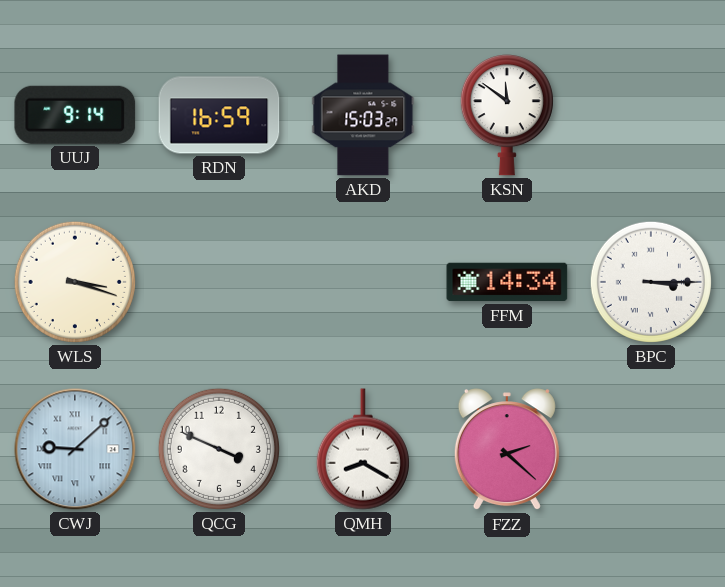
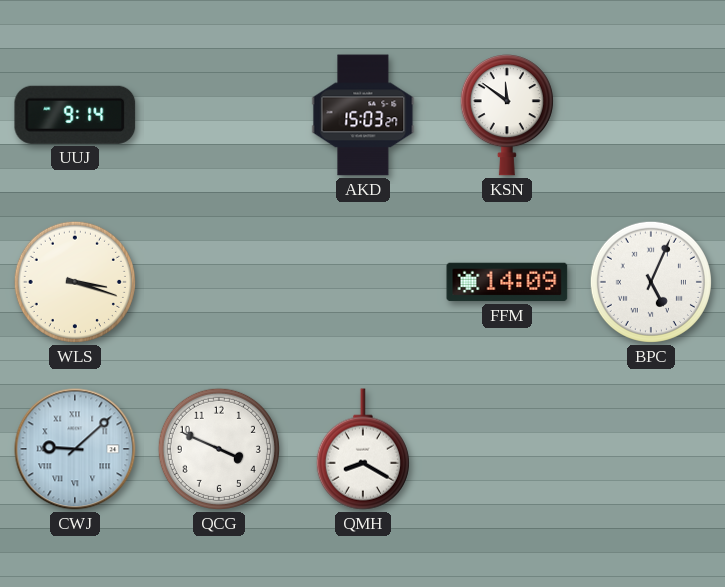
RDN: 16:59 -> none (219, 115)
FFM: 14:34 -> 14:09 (507, 282)
BPC: 3:15 -> 5:04 (651, 282)
FZZ: 2:22 -> none (507, 450)
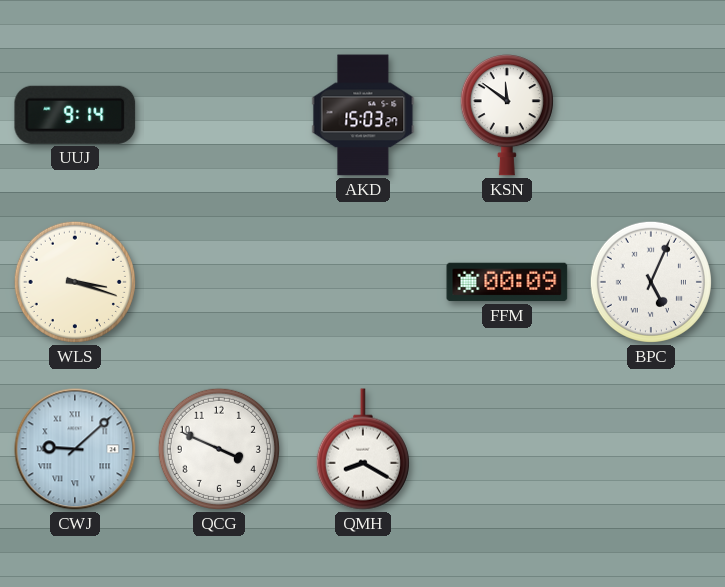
FFM: 14:09 -> 00:09 (507, 282)
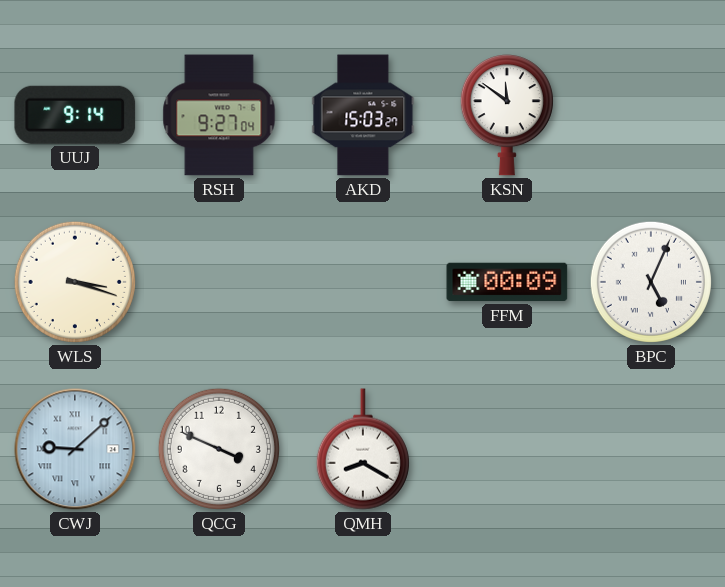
RSH: none -> 9:27 (219, 115)
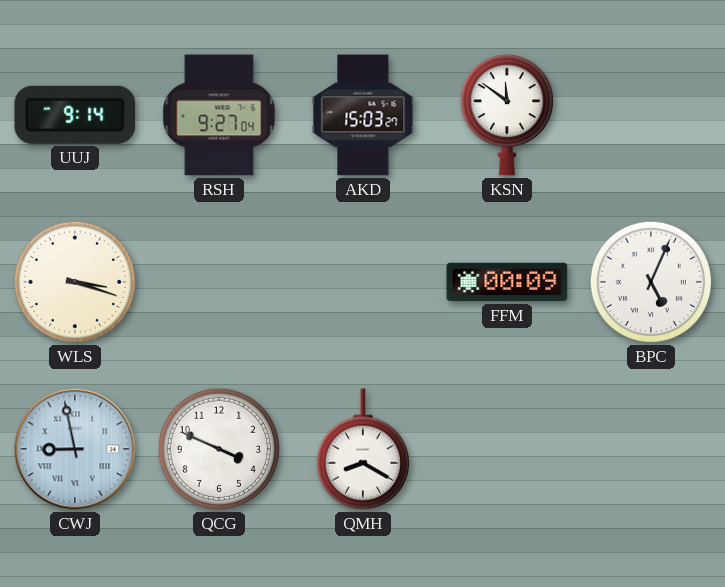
CWJ: 9:08 -> 8:58 (75, 449)
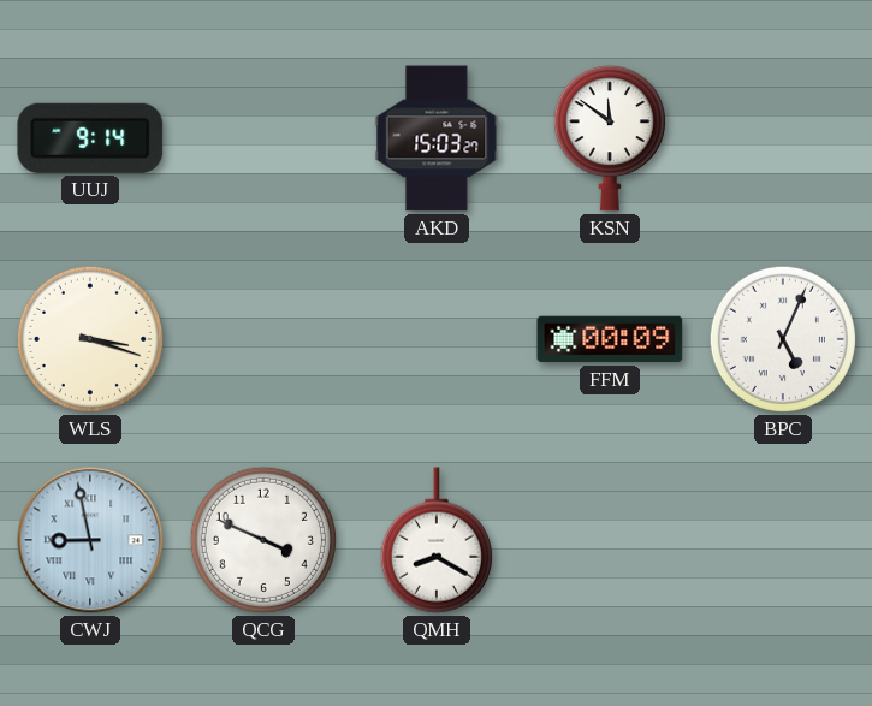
RSH: 9:27 -> none (219, 115)
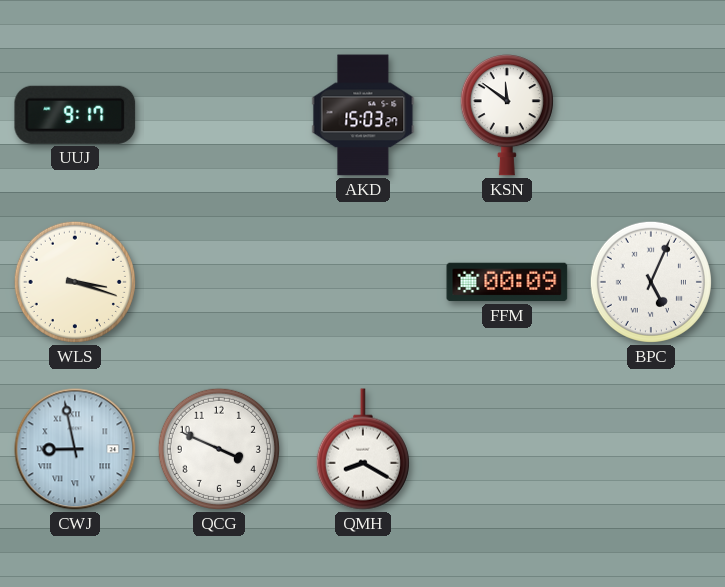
UUJ: 9:14 -> 9:17 (75, 115)
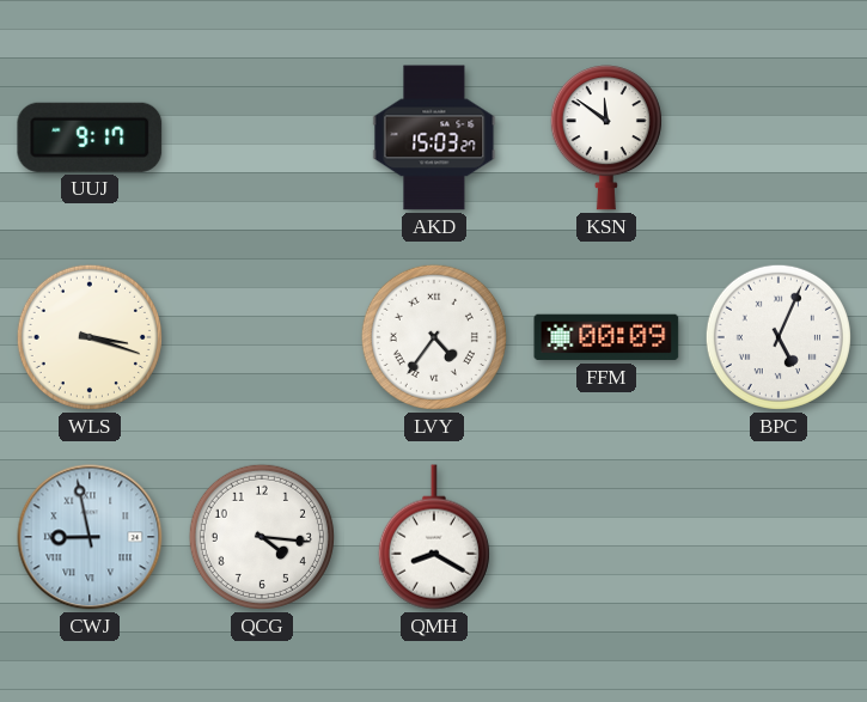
LVY: none -> 4:36 (434, 337)
QCG: 3:49 -> 4:16 (262, 537)
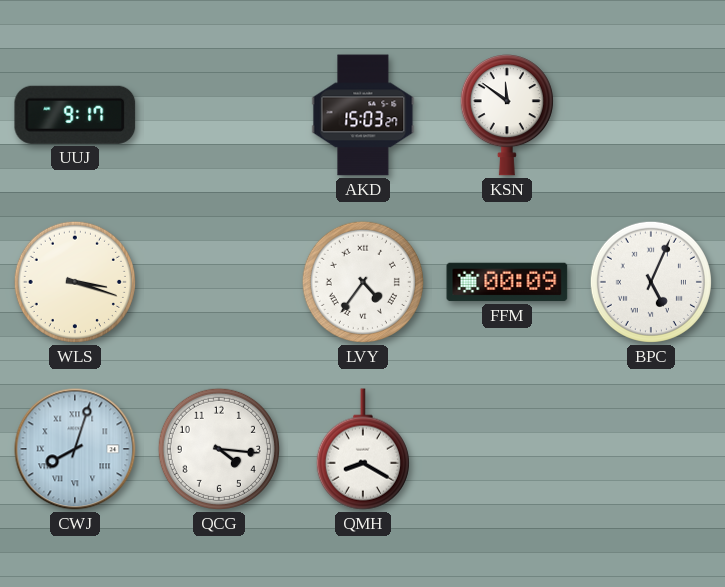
CWJ: 8:58 -> 8:03 (75, 449)
